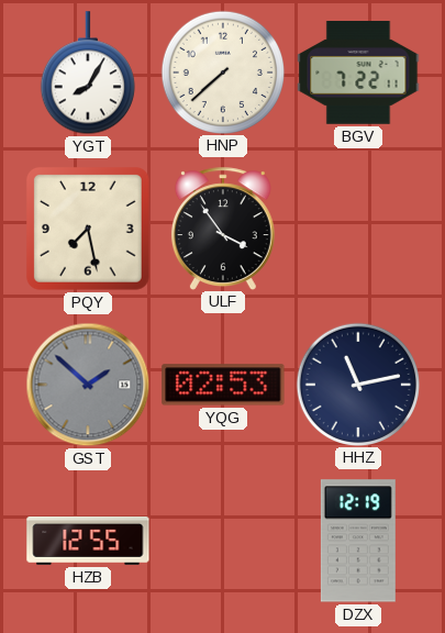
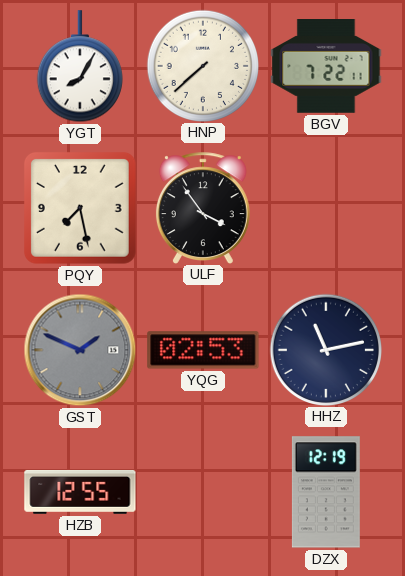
GST: 1:52 -> 1:49 (80, 350)
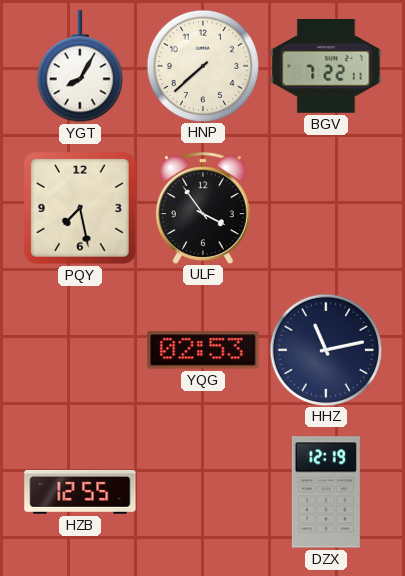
GST: 1:49 -> none (80, 350)
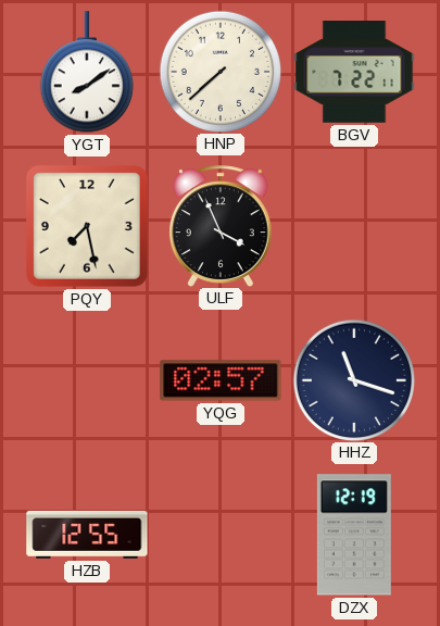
YGT: 8:05 -> 8:09 (87, 73)
ULF: 3:54 -> 3:56 (221, 226)
YQG: 02:53 -> 02:57 (221, 380)
HHZ: 11:13 -> 11:18 (353, 379)
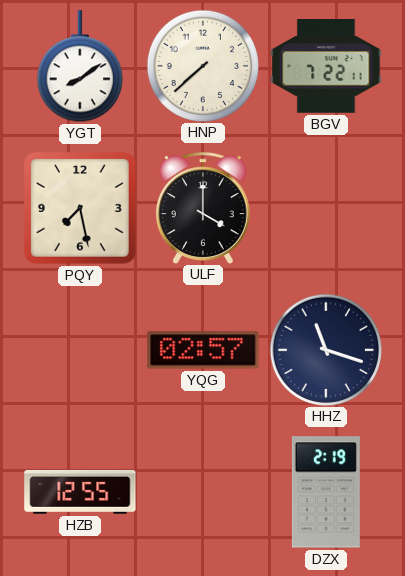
ULF: 3:56 -> 4:00 (203, 208)
DZX: 12:19 -> 2:19 (326, 492)
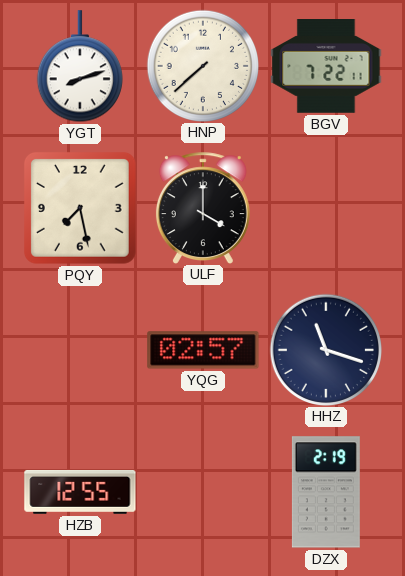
YGT: 8:09 -> 8:12 (80, 67)
